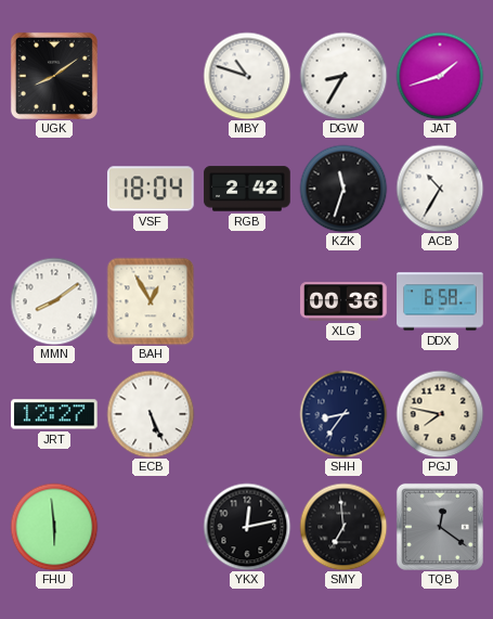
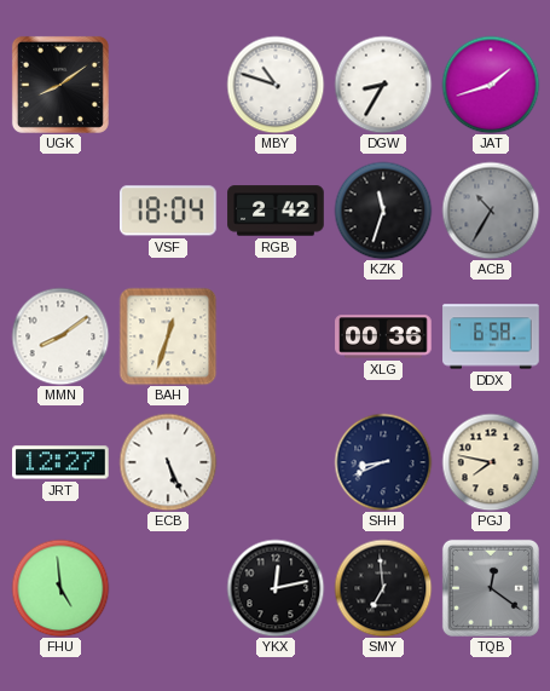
ACB dial: white -> grey (491, 211)
BAH: 12:55 -> 12:33 (168, 336)
SHH: 8:36 -> 8:41 (383, 462)
FHU: 5:59 -> 4:59 (60, 588)
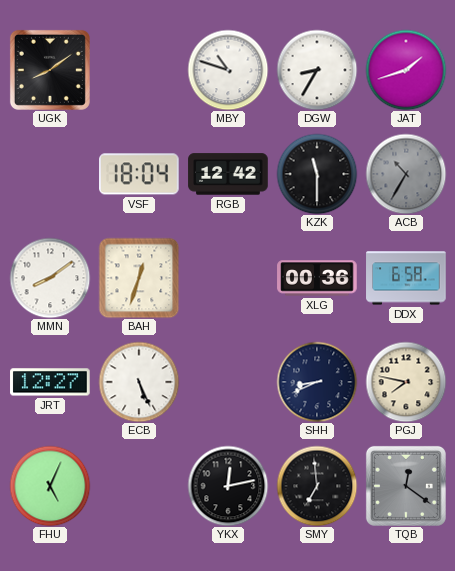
RGB: 2:42 -> 12:42 (228, 174)
KZK: 11:33 -> 11:30 (317, 174)
FHU: 4:59 -> 5:04 (50, 486)
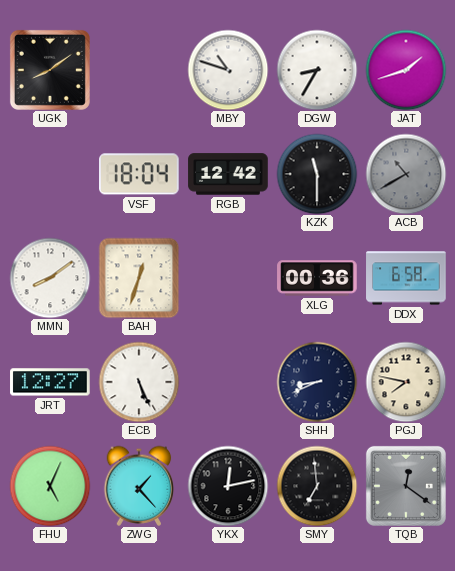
ACB: 10:35 -> 10:40 (406, 174)
ZWG: none -> 1:23 (139, 486)
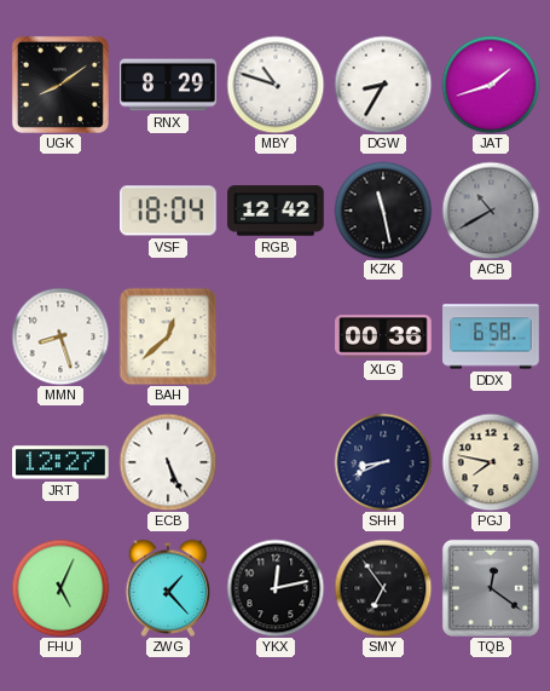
RNX: none -> 8:29 (168, 85)
KZK: 11:30 -> 11:28 (383, 211)
MMN: 8:09 -> 8:27 (60, 336)
BAH: 12:33 -> 12:38 (168, 336)
SMY: 6:59 -> 6:54 (383, 588)
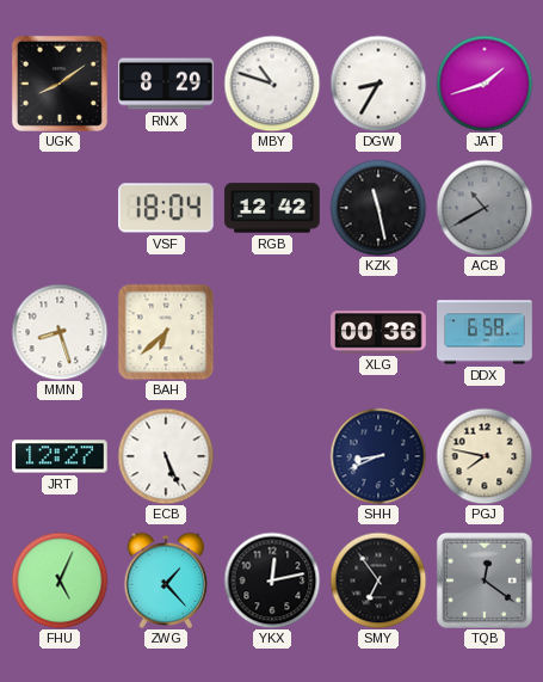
BAH: 12:38 -> 6:38 (166, 332)
